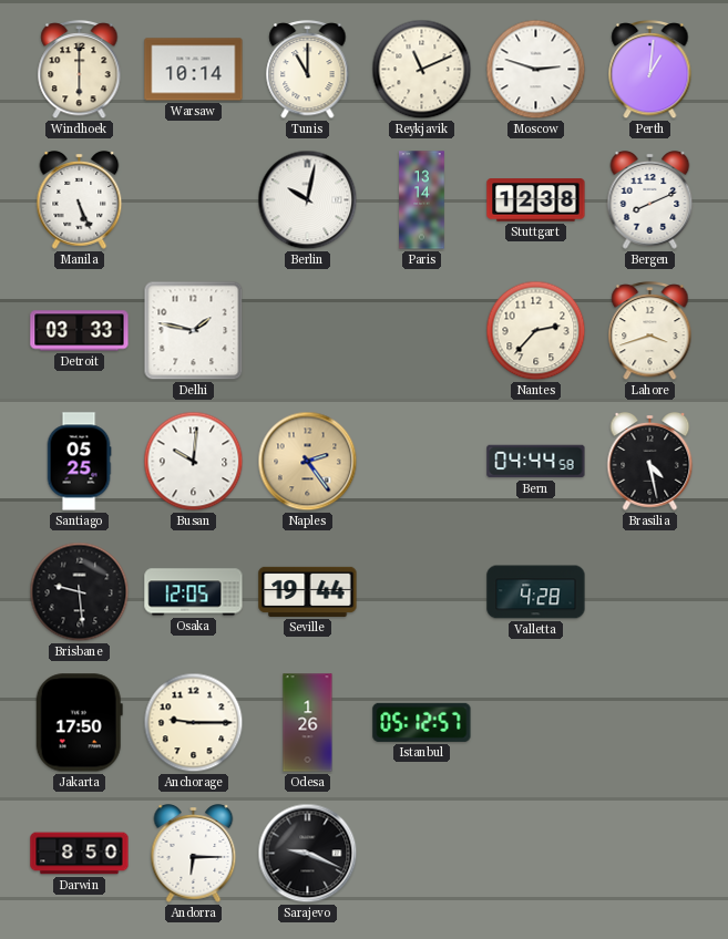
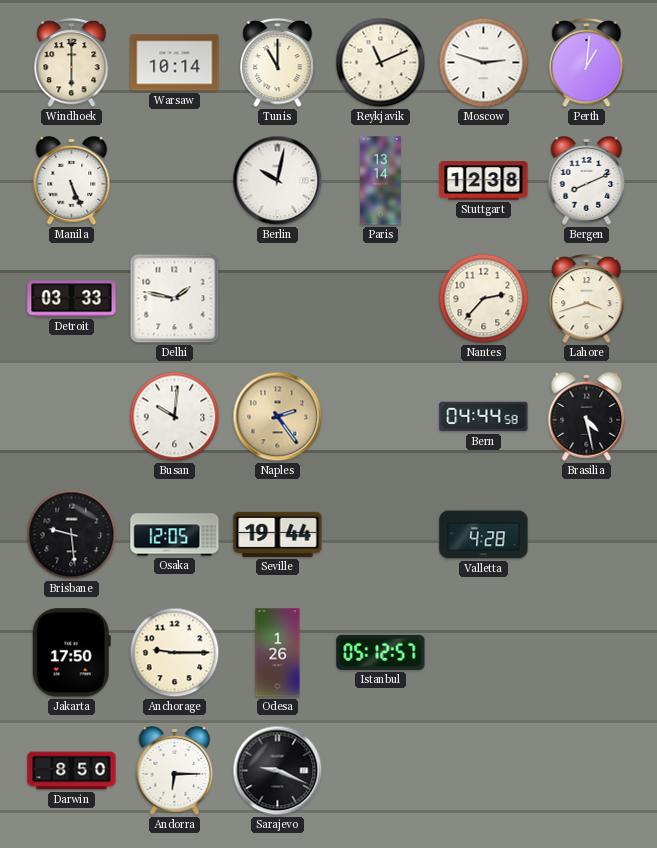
Santiago: 05:25 -> none (79, 462)
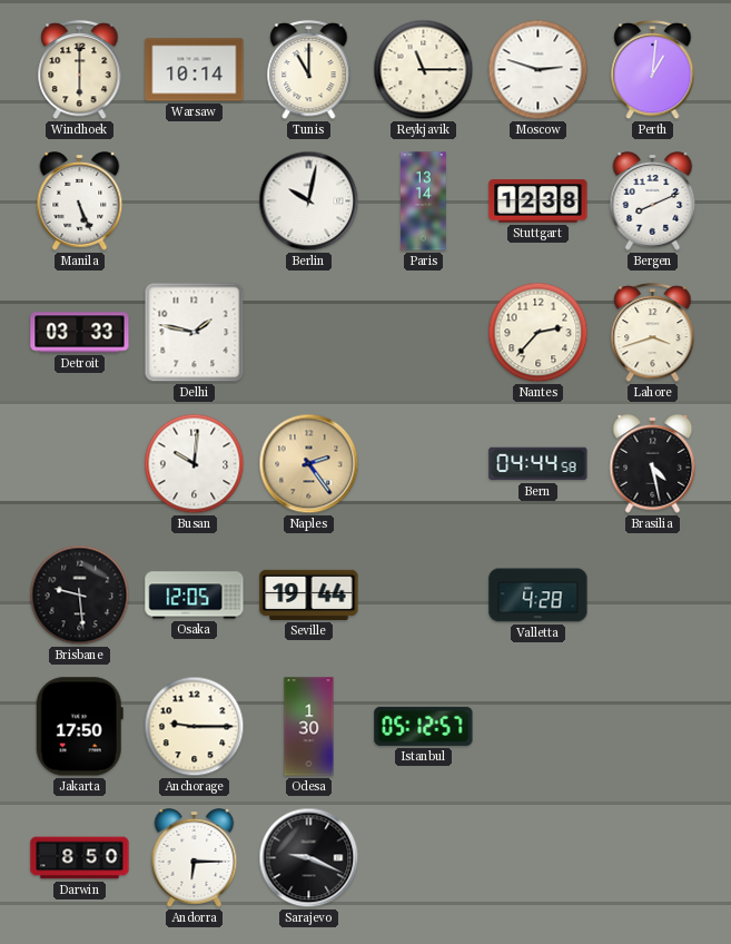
Reykjavik: 11:11 -> 11:15 (424, 70)
Odesa: 1:26 -> 1:30 (309, 727)
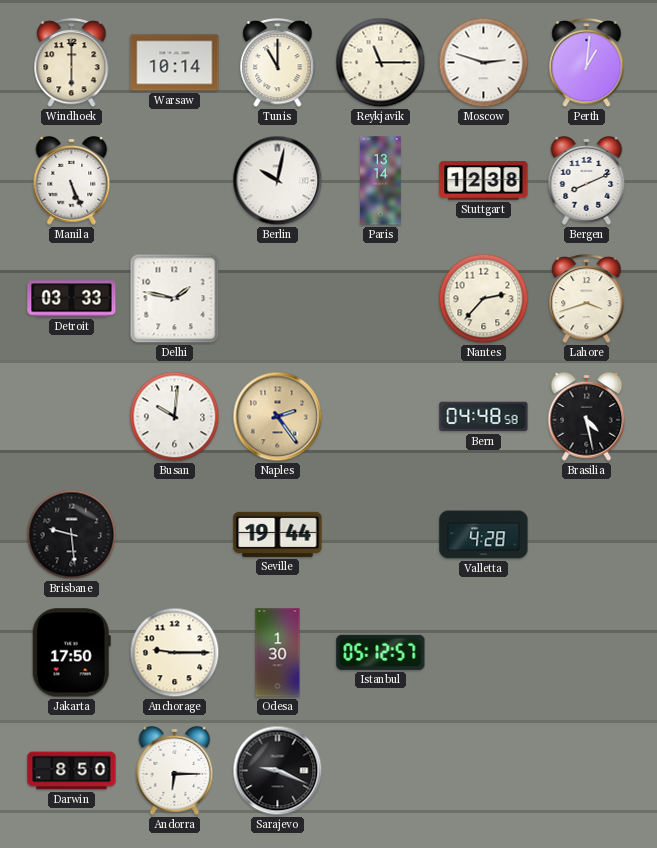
Bern: 04:44 -> 04:48 (484, 417)
Osaka: 12:05 -> none (195, 596)
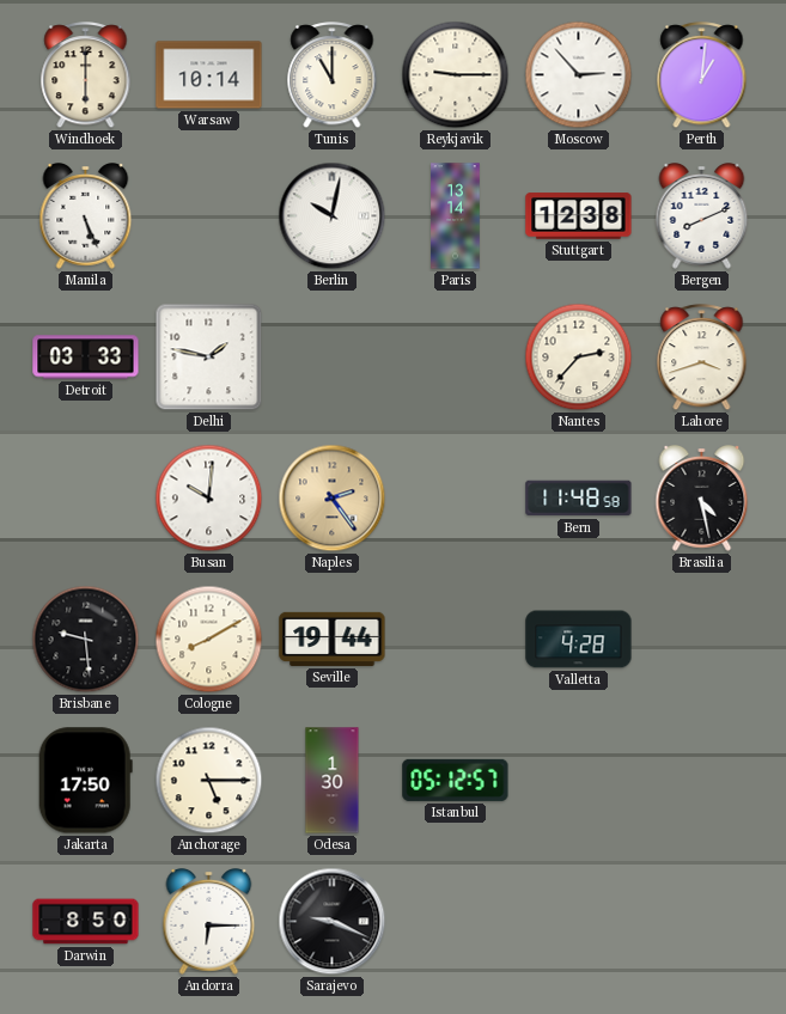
Reykjavik: 11:15 -> 9:15 (456, 75)
Moscow: 2:48 -> 2:53 (579, 75)
Bern: 04:48 -> 11:48 (579, 499)
Cologne: none -> 8:10 (209, 640)
Anchorage: 9:15 -> 5:15 (209, 781)
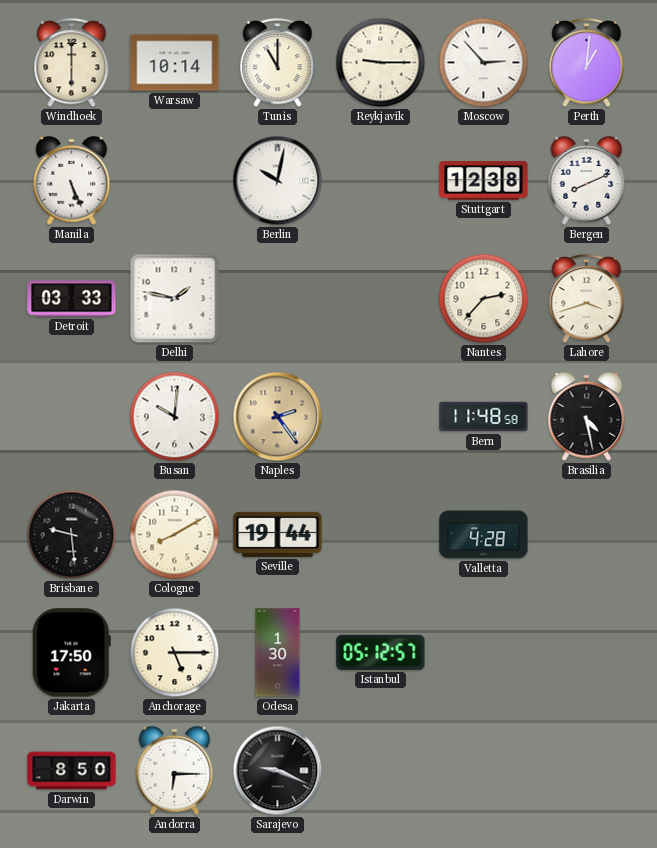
Paris: 13:14 -> none (456, 216)
